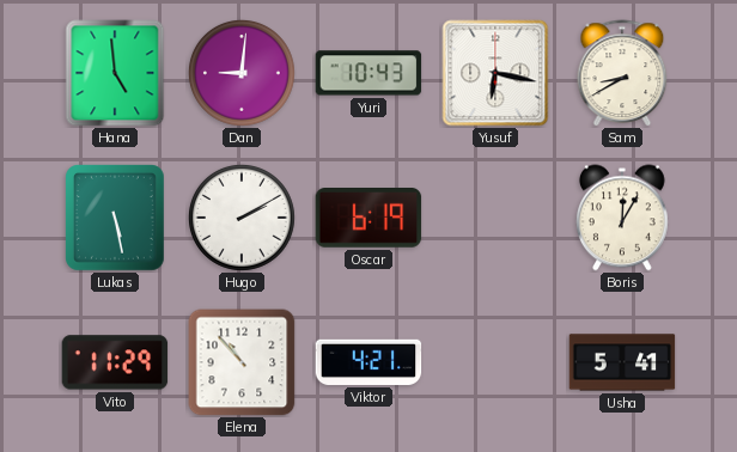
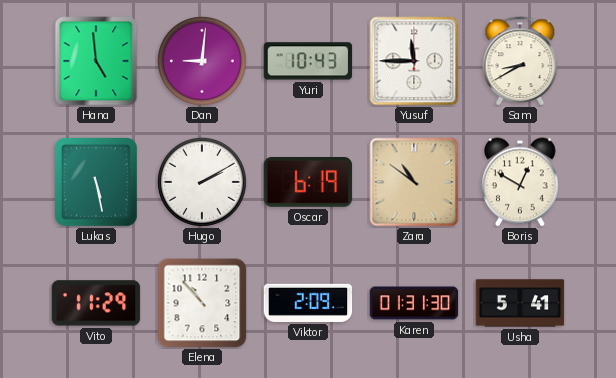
Yusuf: 6:17 -> 11:45 (414, 61)
Zara: none -> 10:51 (414, 182)
Boris: 12:05 -> 12:50 (521, 182)
Viktor: 4:21 -> 2:09 (308, 303)
Karen: none -> 01:31 (414, 303)
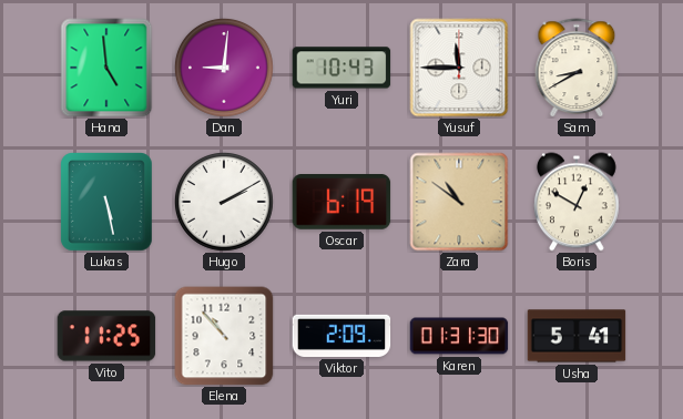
Vito: 11:29 -> 11:25 (106, 336)
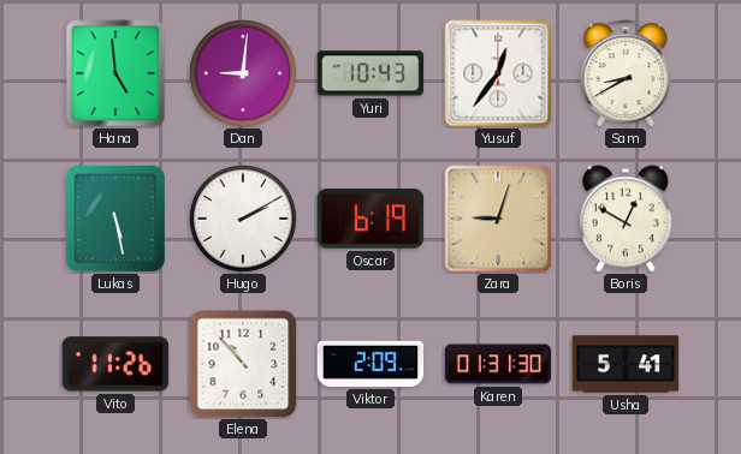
Yusuf: 11:45 -> 12:36 (498, 73)
Zara: 10:51 -> 9:03 (498, 219)
Vito: 11:25 -> 11:26 (115, 364)
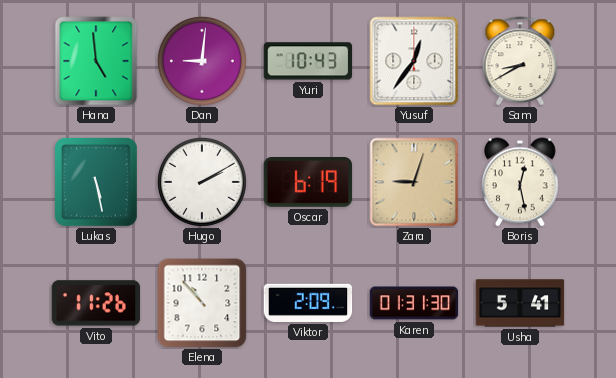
Boris: 12:50 -> 12:28 (521, 182)
